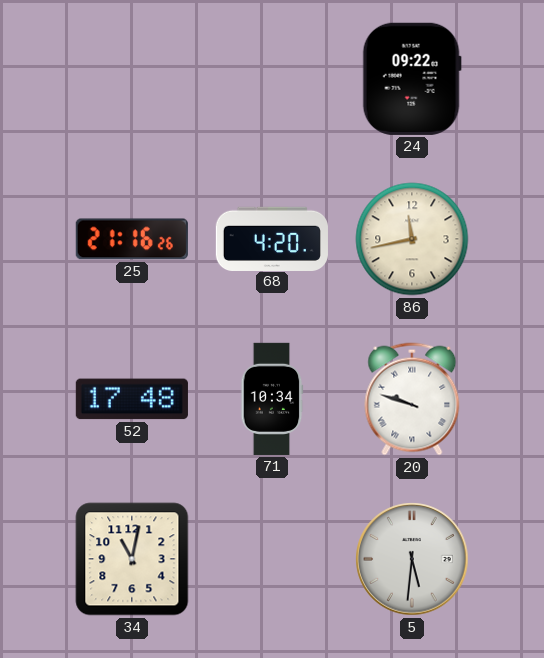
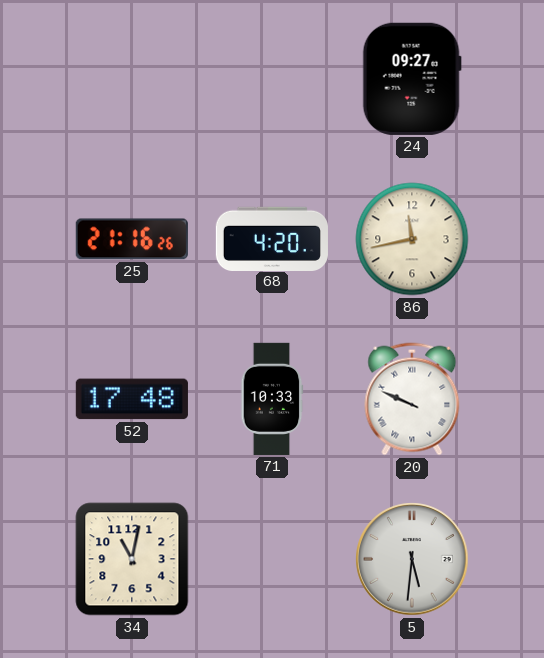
24: 09:22 -> 09:27 (412, 79)
71: 10:34 -> 10:33 (272, 399)
20: 9:48 -> 9:49 (412, 399)
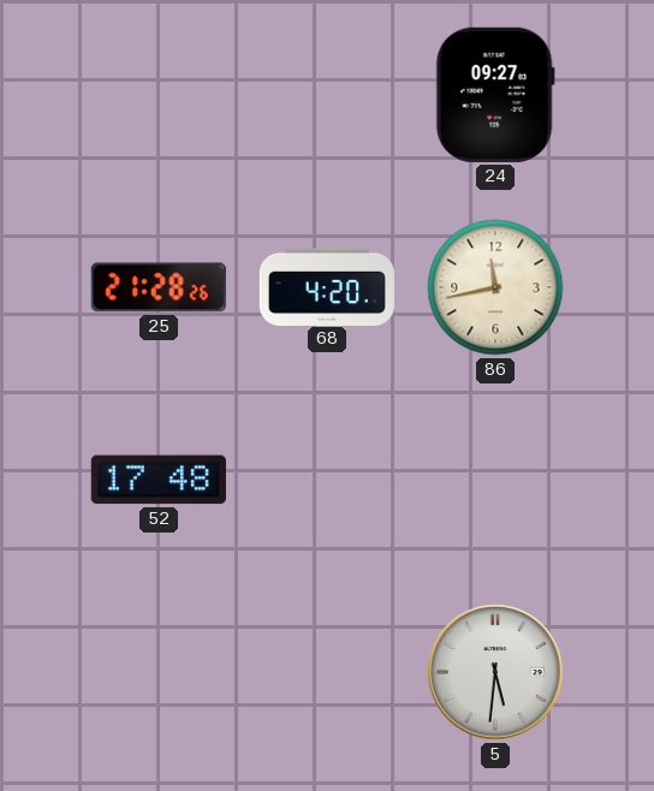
25: 21:16 -> 21:28 (159, 287)
71: 10:33 -> none (272, 399)
20: 9:49 -> none (412, 399)
34: 11:02 -> none (132, 559)
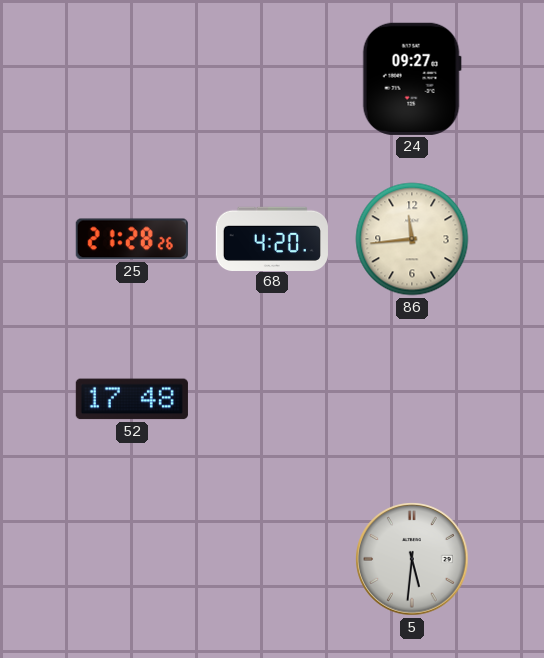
86: 11:43 -> 11:44 (412, 239)
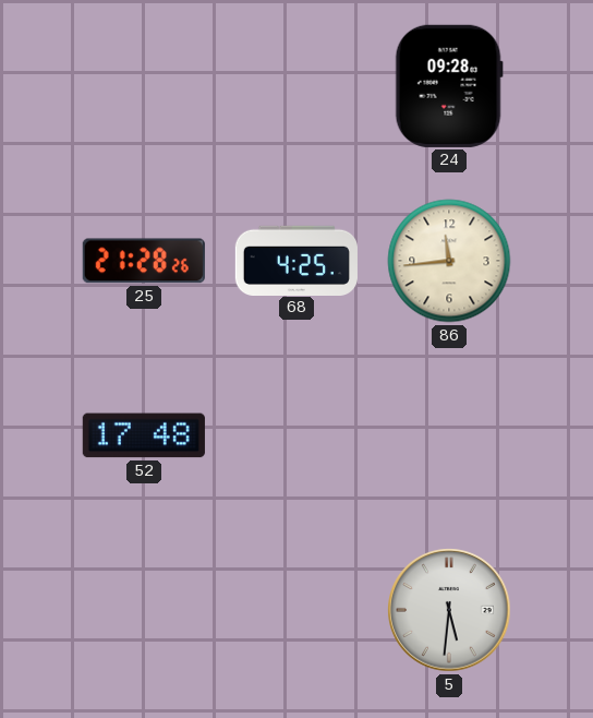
24: 09:27 -> 09:28 (449, 86)
68: 4:20 -> 4:25 (296, 260)
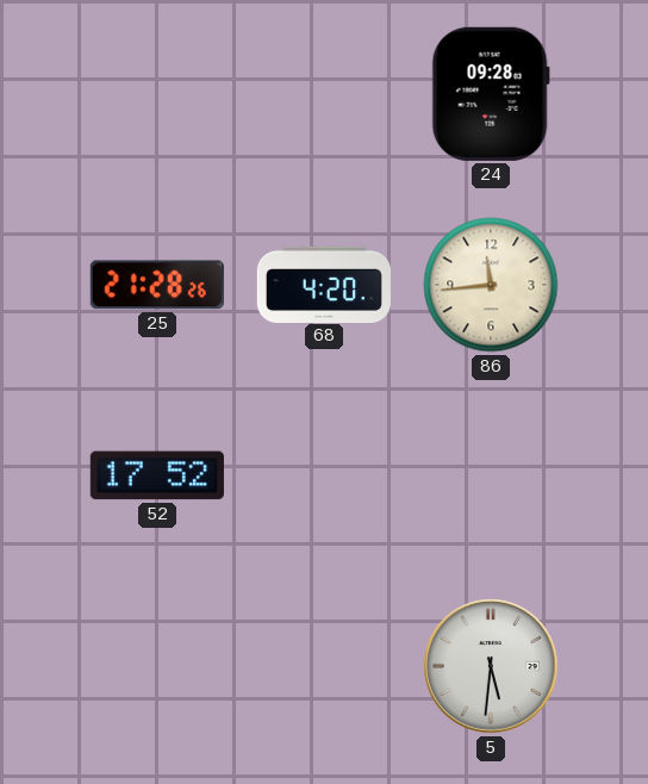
68: 4:25 -> 4:20 (324, 284)
52: 17:48 -> 17:52 (157, 475)
